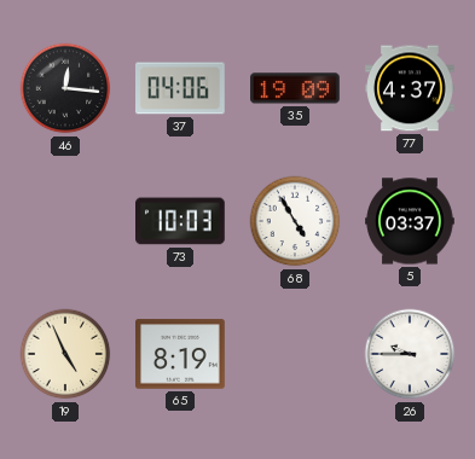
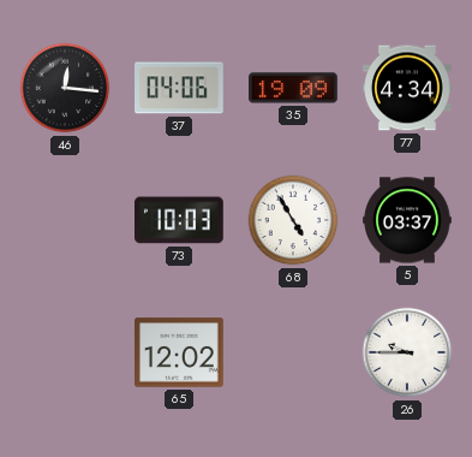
77: 4:37 -> 4:34 (408, 88)
19: 4:56 -> none (65, 354)
65: 8:19 -> 12:02 (180, 352)
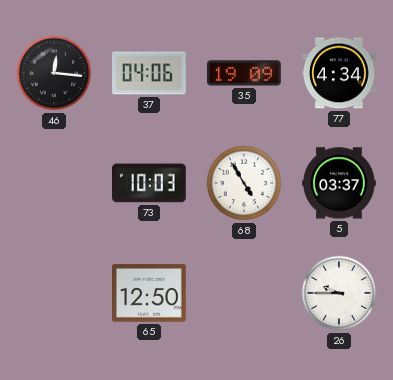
65: 12:02 -> 12:50 (150, 293)
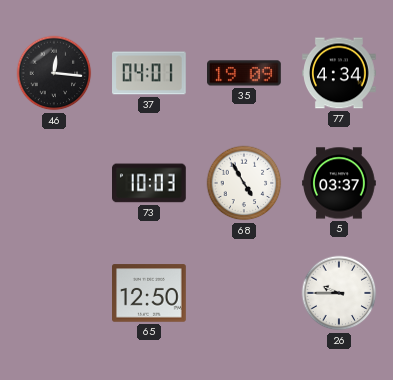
37: 04:06 -> 04:01 (150, 73)
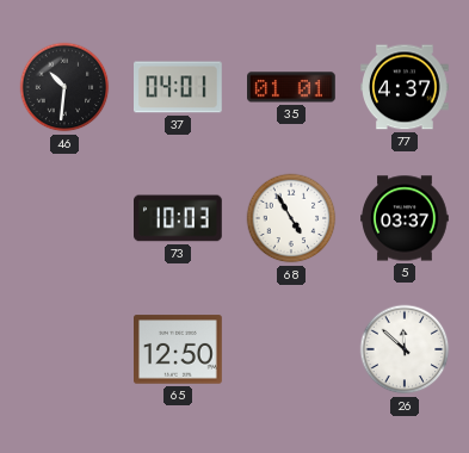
46: 12:16 -> 10:31 (64, 87)
35: 19:09 -> 01:01 (292, 87)
77: 4:34 -> 4:37 (406, 87)
26: 9:45 -> 11:52 (405, 349)
